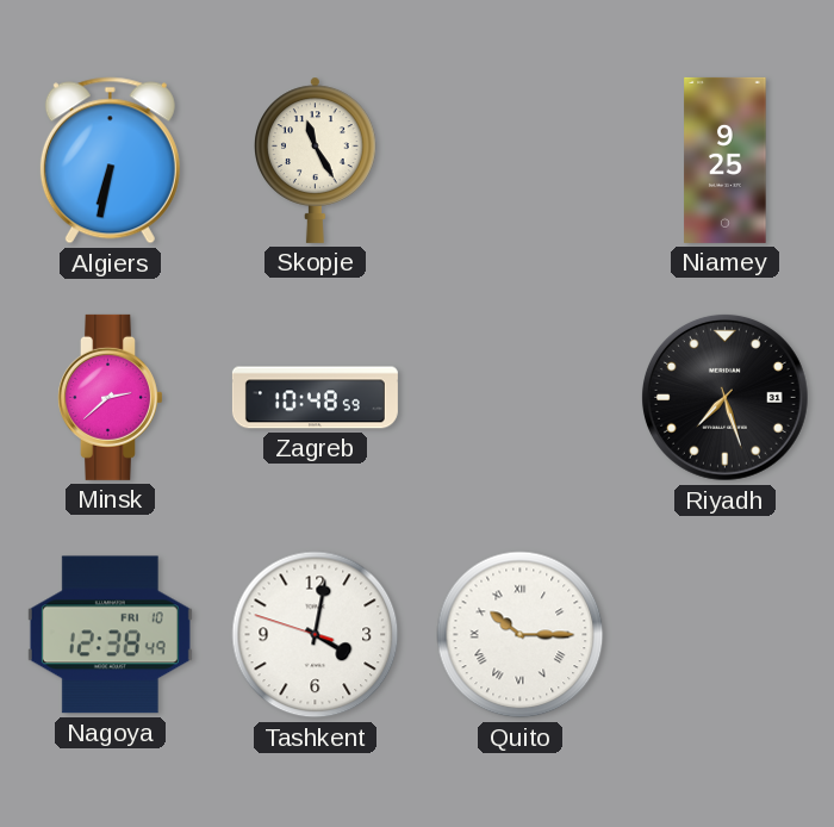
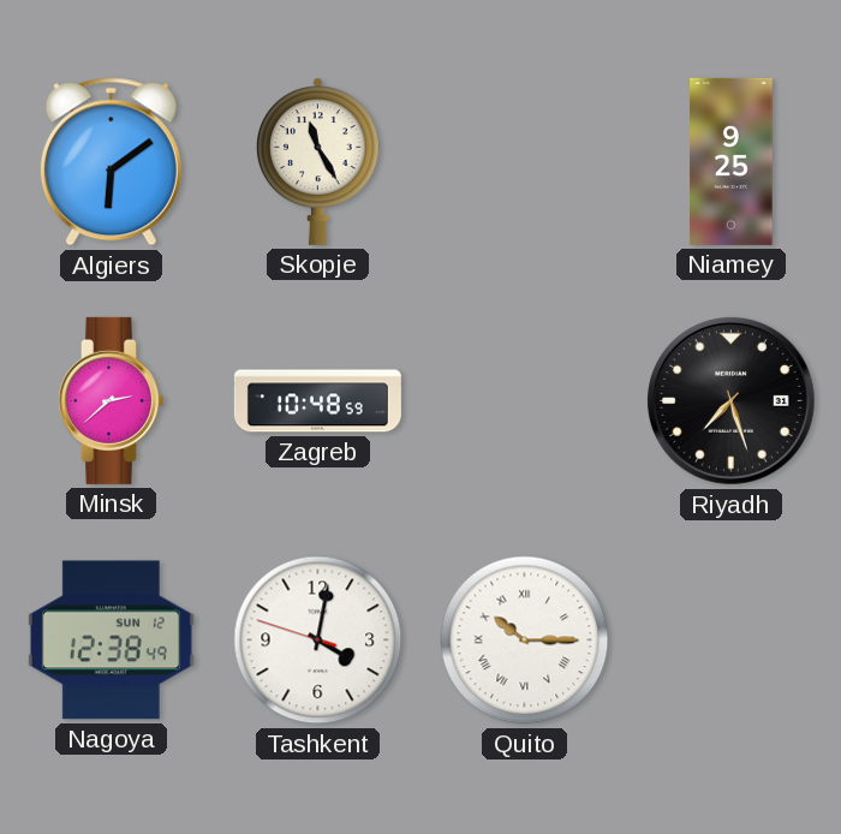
Algiers: 6:32 -> 6:09 (111, 162)
Nagoya date: FRI 10 -> SUN 12 (111, 641)
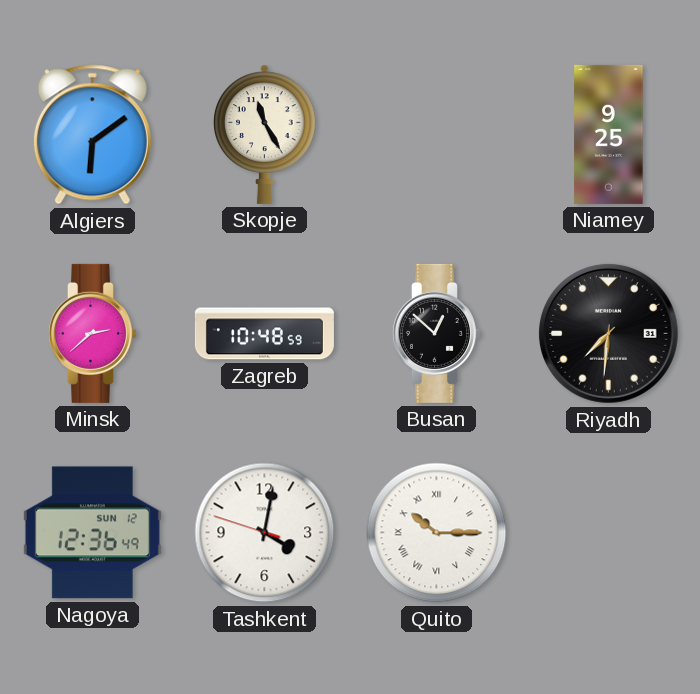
Busan: none -> 12:52 (436, 333)
Riyadh: 7:27 -> 7:31 (608, 333)
Nagoya: 12:38 -> 12:36 (92, 533)
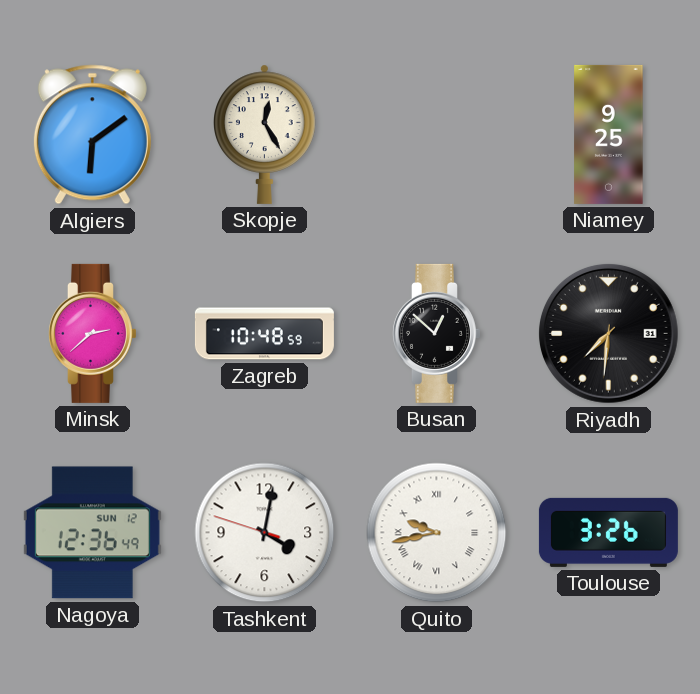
Skopje: 11:25 -> 12:25 (265, 134)
Quito: 10:15 -> 9:43 (437, 533)
Toulouse: none -> 3:26 (608, 532)
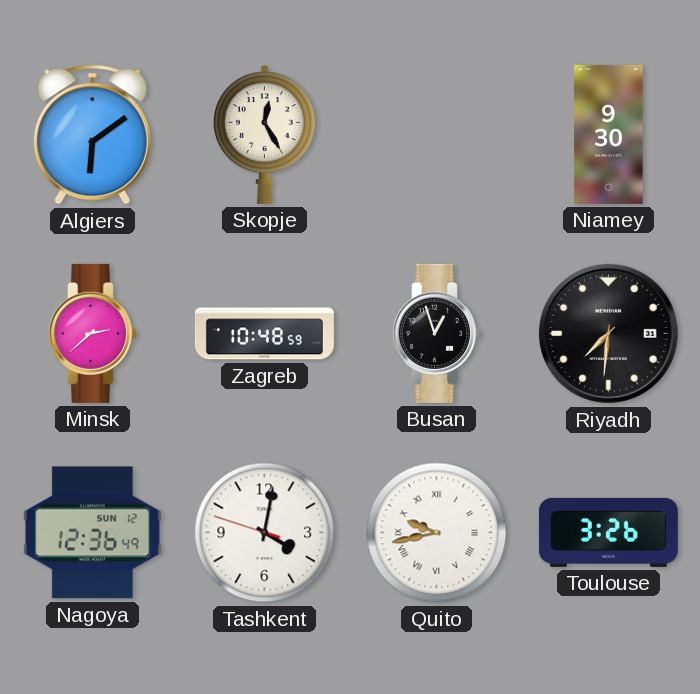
Niamey: 9:25 -> 9:30 (609, 134)
Busan: 12:52 -> 12:57 (436, 333)
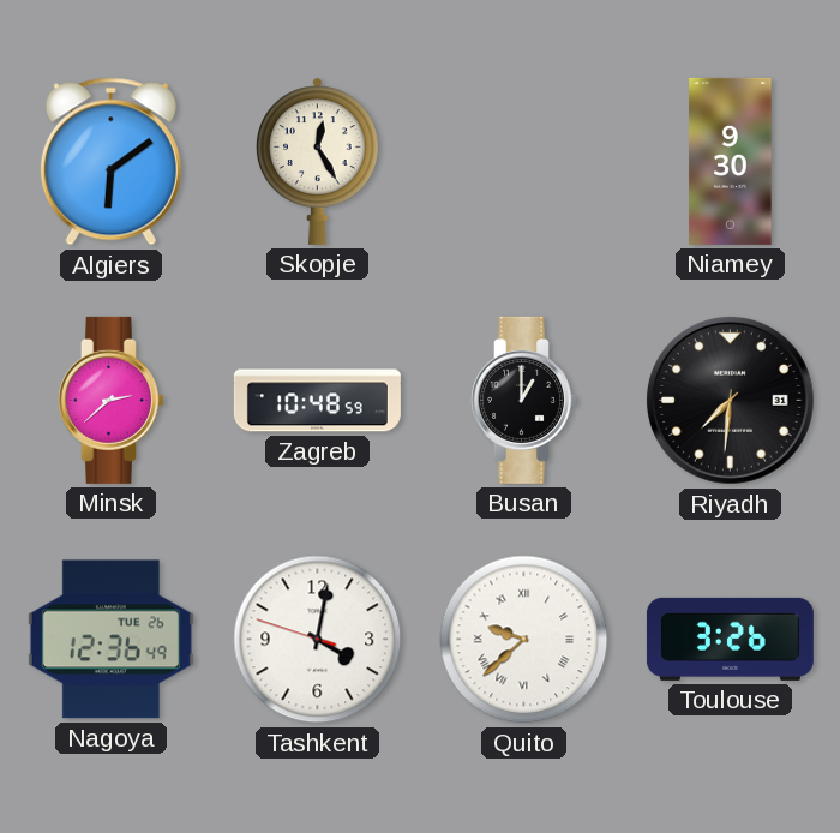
Busan: 12:57 -> 1:00 (523, 400)
Nagoya date: SUN 12 -> TUE 26 (110, 640)
Quito: 9:43 -> 9:38 (524, 640)
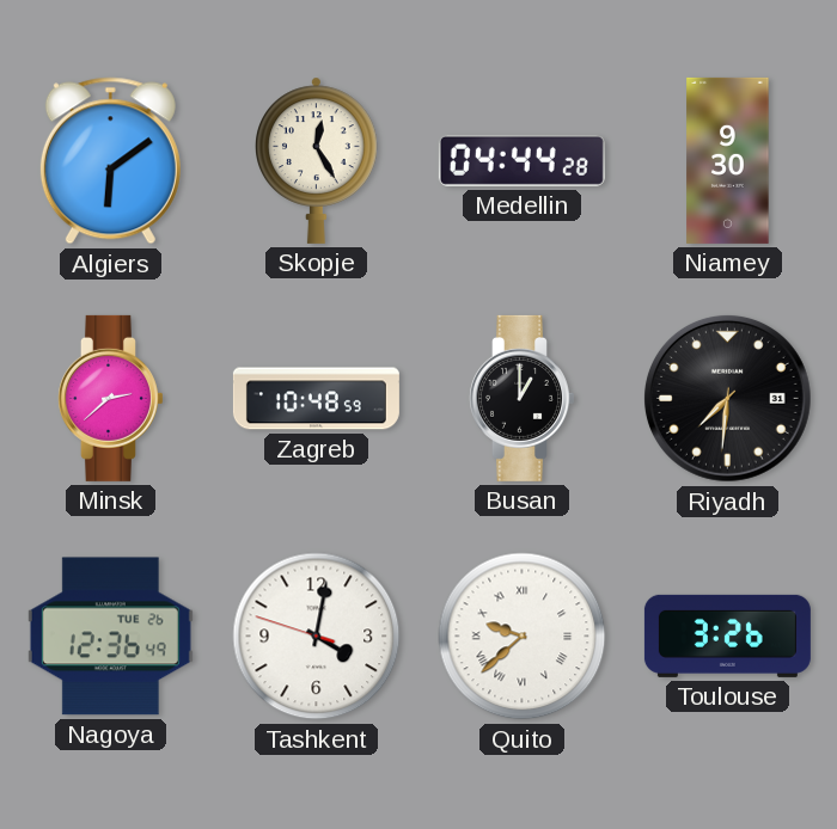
Medellin: none -> 04:44 (521, 160)
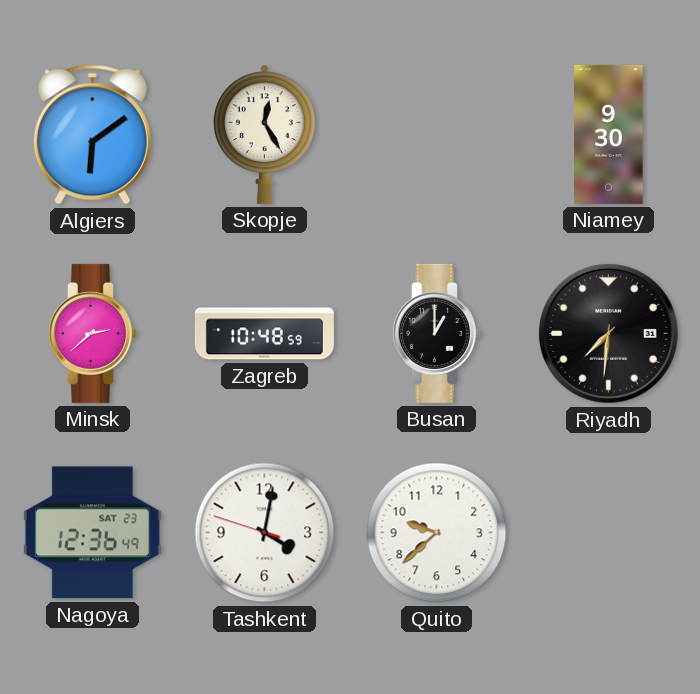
Medellin: 04:44 -> none (521, 160)
Nagoya date: TUE 26 -> SAT 23 (92, 533)
Quito numerals: Roman -> Arabic (437, 533)
Toulouse: 3:26 -> none (727, 635)
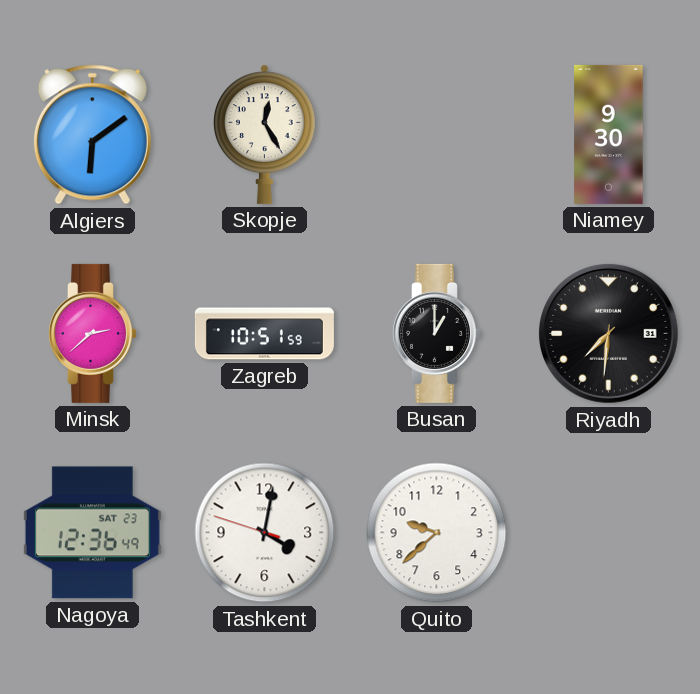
Zagreb: 10:48 -> 10:51 (264, 334)
